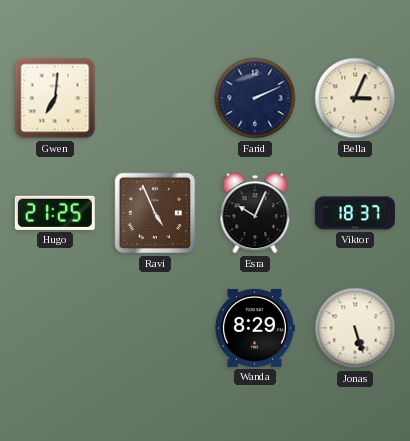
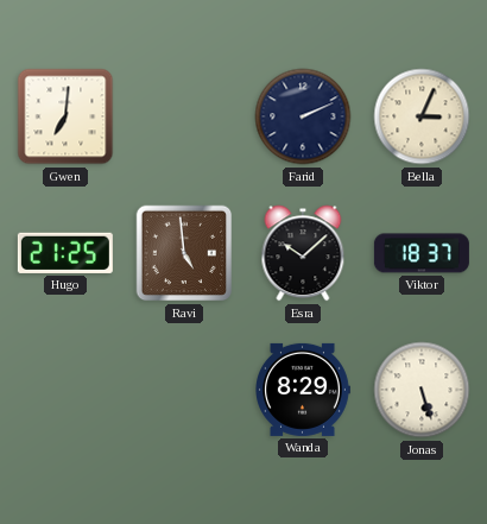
Ravi: 4:56 -> 4:59 (184, 253)
Esra: 10:04 -> 10:08 (303, 253)
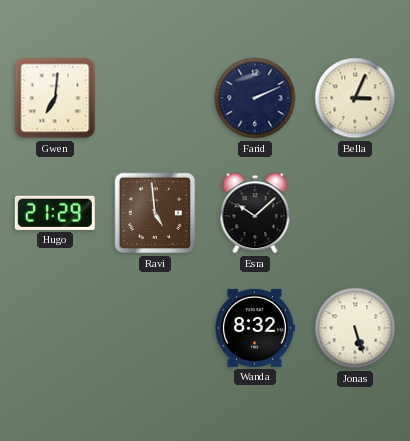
Hugo: 21:25 -> 21:29 (55, 213)
Viktor: 18:37 -> none (422, 253)
Wanda: 8:29 -> 8:32 (255, 328)
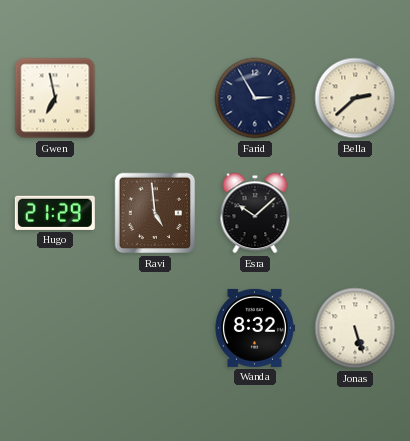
Gwen: 7:01 -> 6:58 (55, 98)
Farid: 2:11 -> 2:55 (255, 98)
Bella: 3:04 -> 2:38 (355, 98)
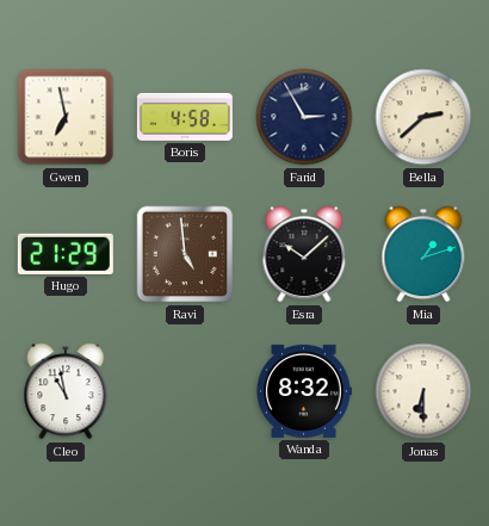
Boris: none -> 4:58 (185, 117)
Mia: none -> 1:12 (423, 254)
Cleo: none -> 10:58 (66, 391)
Jonas: 5:27 -> 6:30 (423, 391)
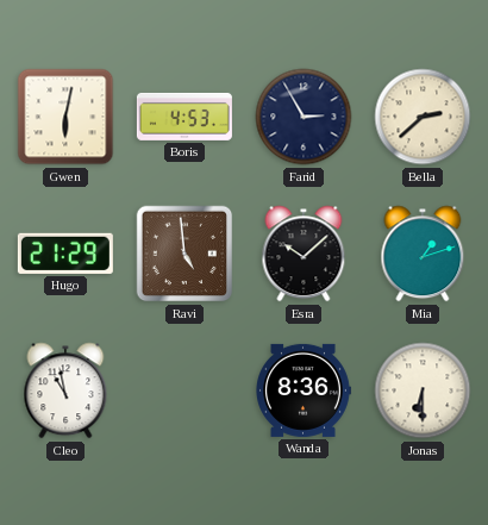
Gwen: 6:58 -> 6:02 (65, 117)
Boris: 4:58 -> 4:53 (184, 117)
Wanda: 8:32 -> 8:36 (304, 390)
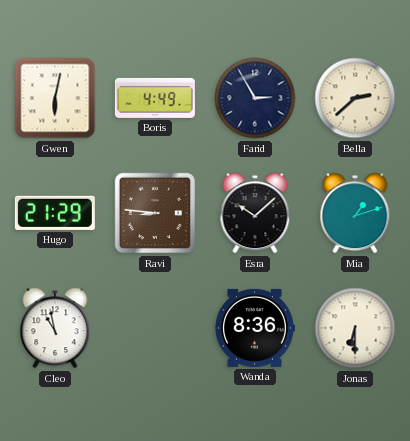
Boris: 4:53 -> 4:49 (155, 98)
Ravi: 4:59 -> 8:46 (155, 213)
